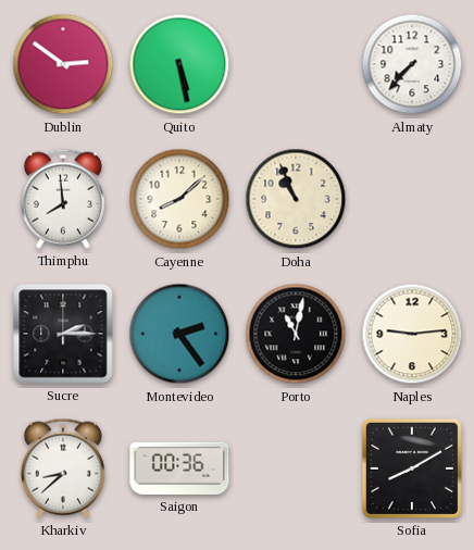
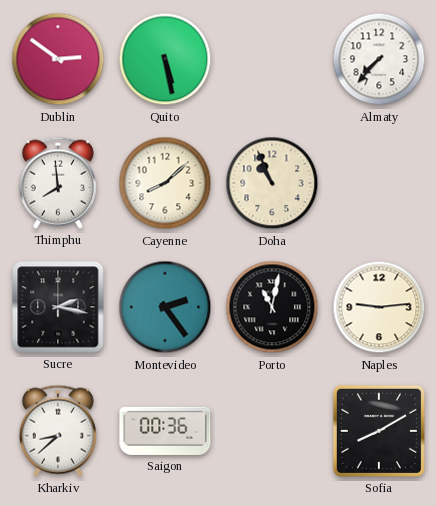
Sucre: 2:15 -> 2:17 (58, 307)
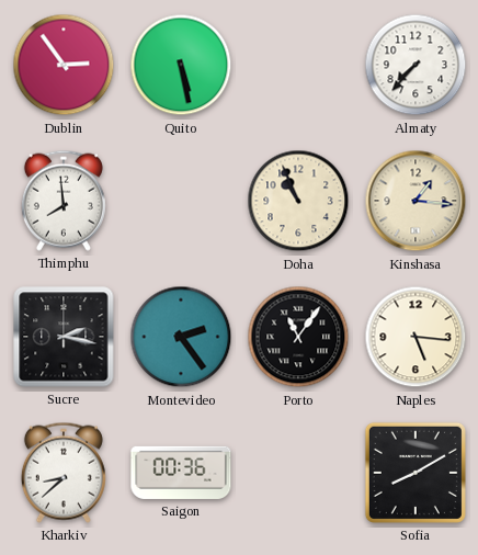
Dublin: 2:51 -> 2:54 (64, 65)
Cayenne: 8:08 -> none (165, 183)
Kinshasa: none -> 1:16 (416, 201)
Porto: 11:02 -> 11:06 (298, 337)
Naples: 9:14 -> 5:16 (416, 337)
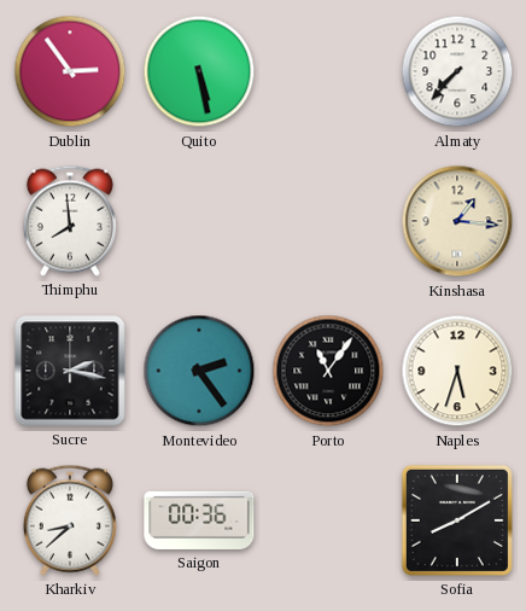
Doha: 10:56 -> none (298, 201)
Naples: 5:16 -> 5:33 (457, 371)
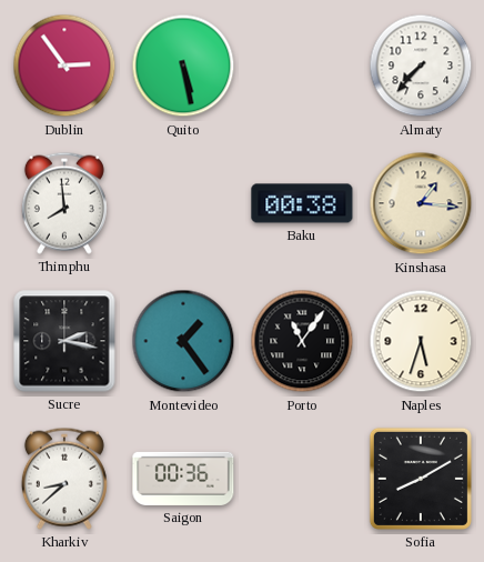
Baku: none -> 00:38 (302, 203)
Montevideo: 2:24 -> 1:24 (183, 341)
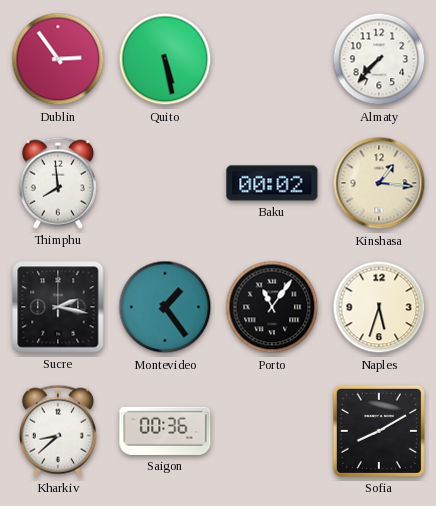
Baku: 00:38 -> 00:02 (272, 183)
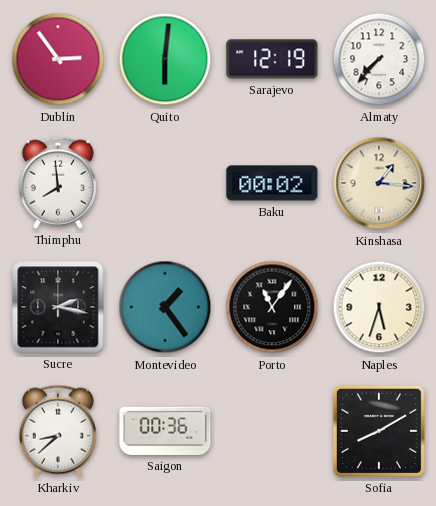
Quito: 5:28 -> 6:01 (165, 59)
Sarajevo: none -> 12:19 (272, 59)
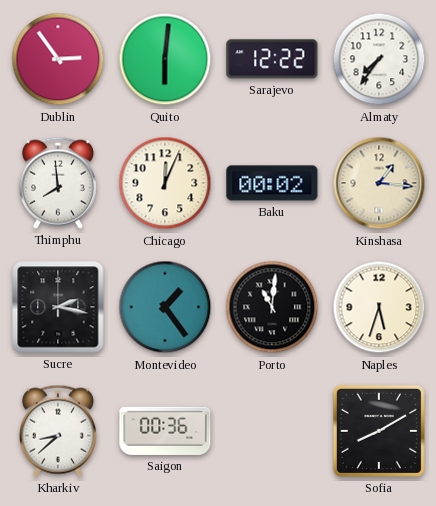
Sarajevo: 12:19 -> 12:22 (272, 59)
Almaty: 7:37 -> 7:36 (379, 59)
Chicago: none -> 12:04 (165, 183)
Porto: 11:06 -> 11:01 (272, 307)
